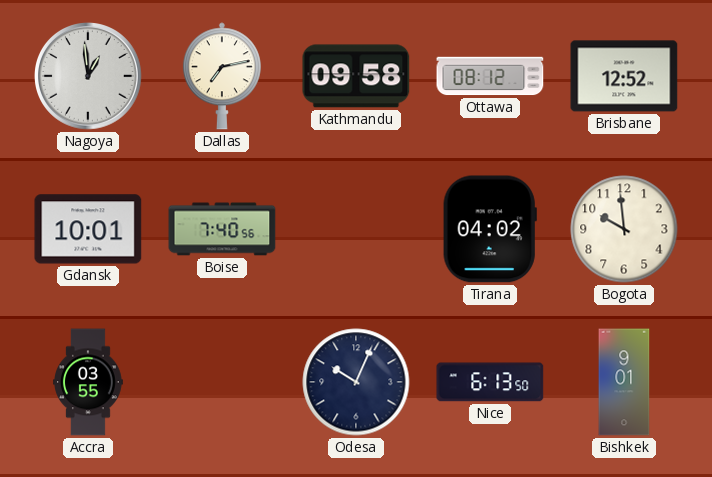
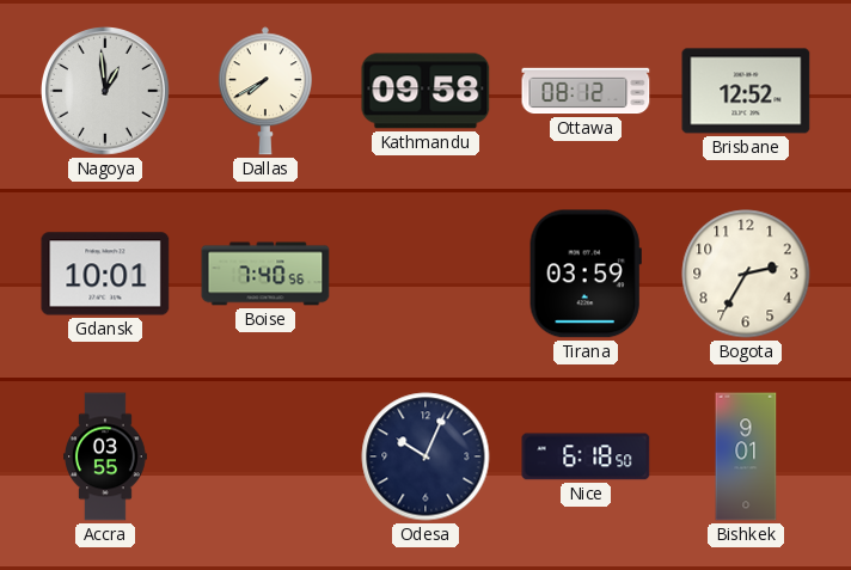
Dallas: 7:13 -> 7:40 (265, 91)
Tirana: 04:02 -> 03:59 (586, 274)
Bogota: 9:59 -> 2:35 (746, 274)
Nice: 6:13 -> 6:18 (586, 456)
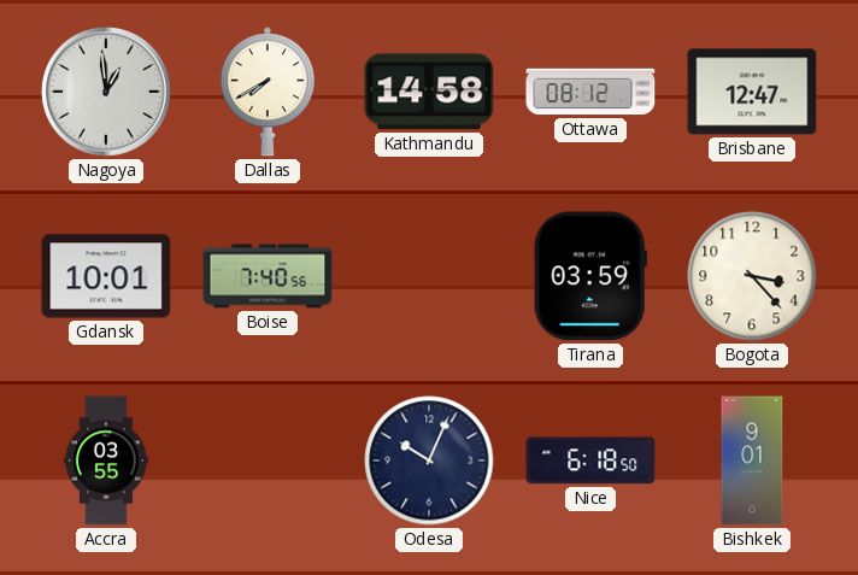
Kathmandu: 09:58 -> 14:58 (429, 92)
Brisbane: 12:52 -> 12:47 (752, 92)
Bogota: 2:35 -> 3:23 (752, 276)
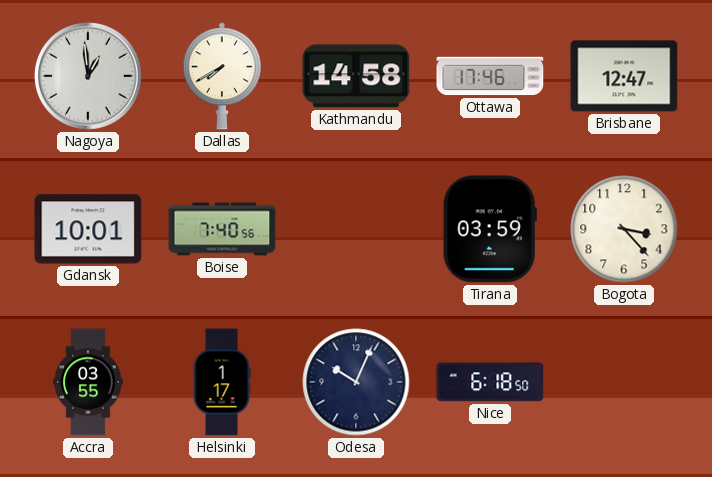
Ottawa: 08:12 -> 17:46 (490, 76)
Helsinki: none -> 1:17 (222, 382)
Bishkek: 9:01 -> none (752, 460)
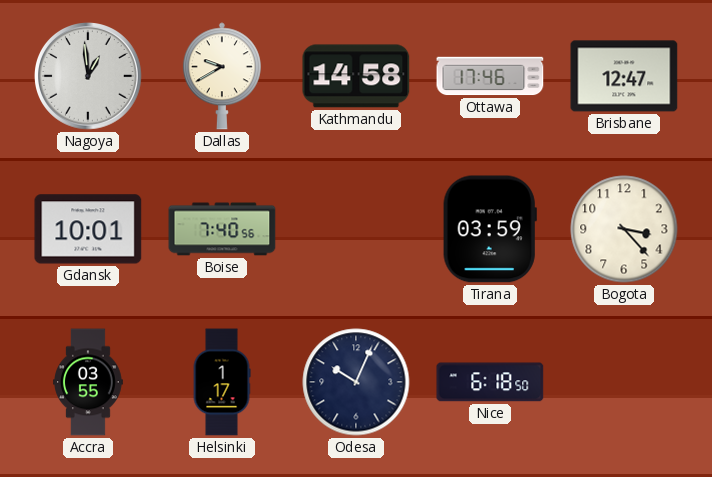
Dallas: 7:40 -> 9:40 (222, 76)
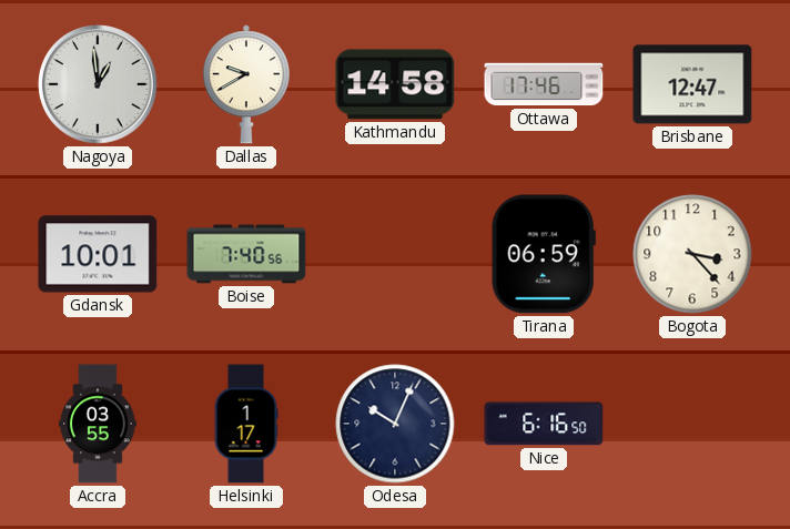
Tirana: 03:59 -> 06:59 (544, 254)
Nice: 6:18 -> 6:16 (544, 424)
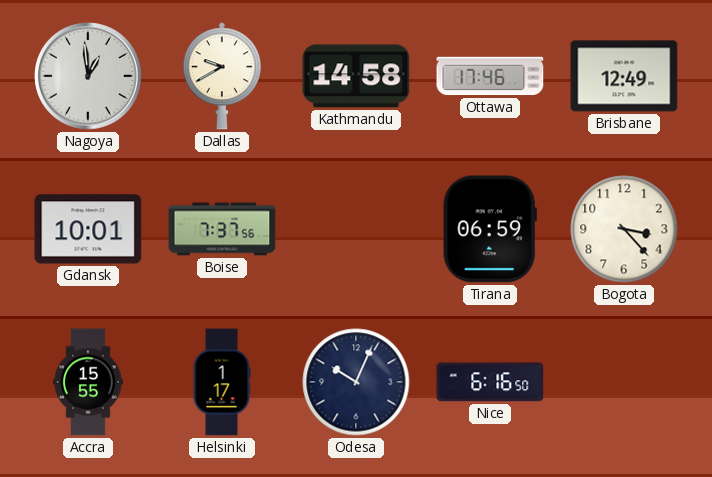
Brisbane: 12:47 -> 12:49 (624, 76)
Boise: 7:40 -> 7:37 (222, 229)
Accra: 03:55 -> 15:55 (89, 382)
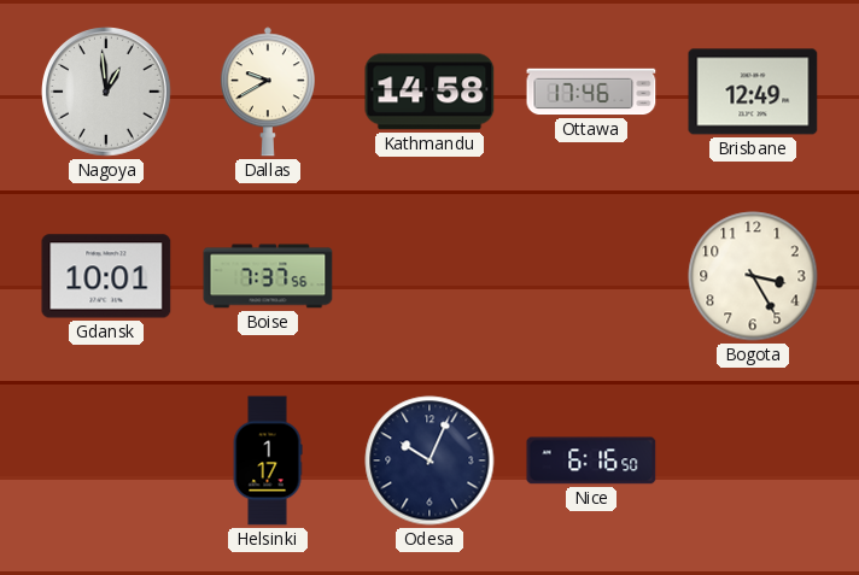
Tirana: 06:59 -> none (490, 229)
Bogota: 3:23 -> 3:25 (753, 276)
Accra: 15:55 -> none (89, 382)
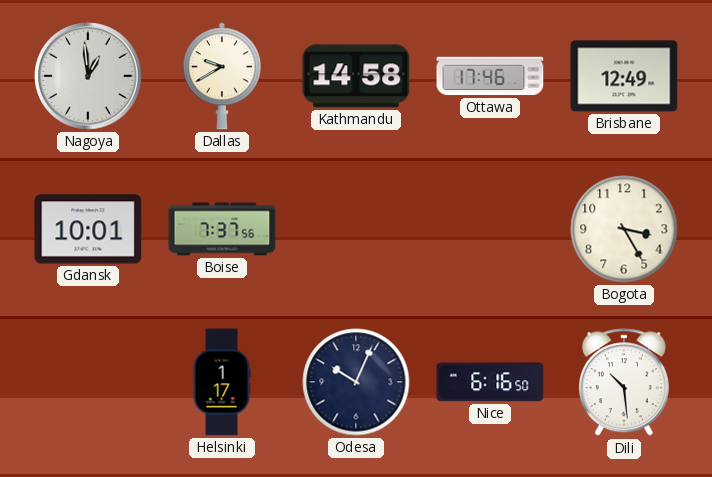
Dili: none -> 10:29 (624, 383)
